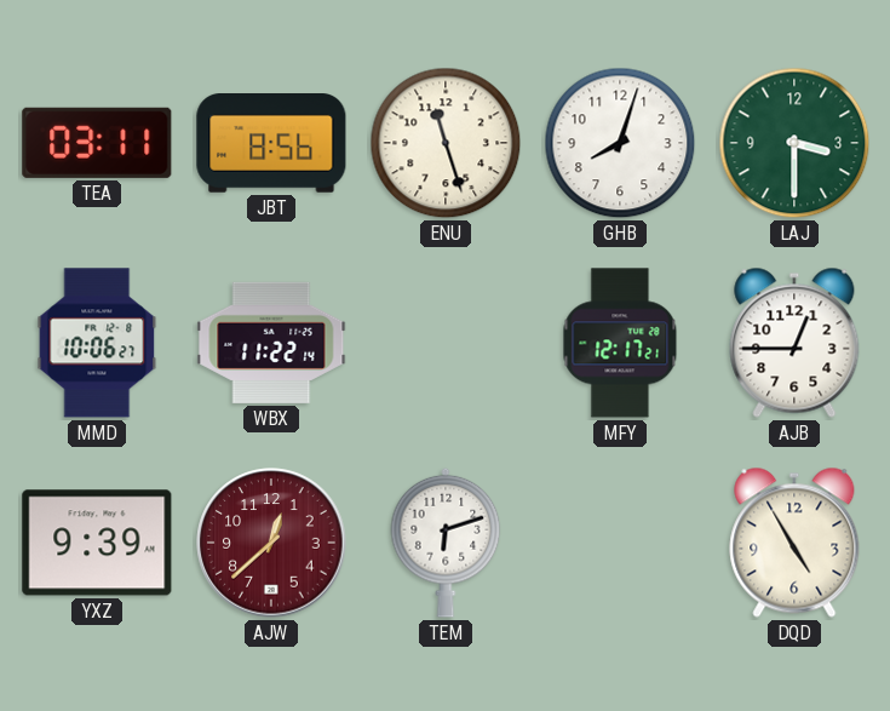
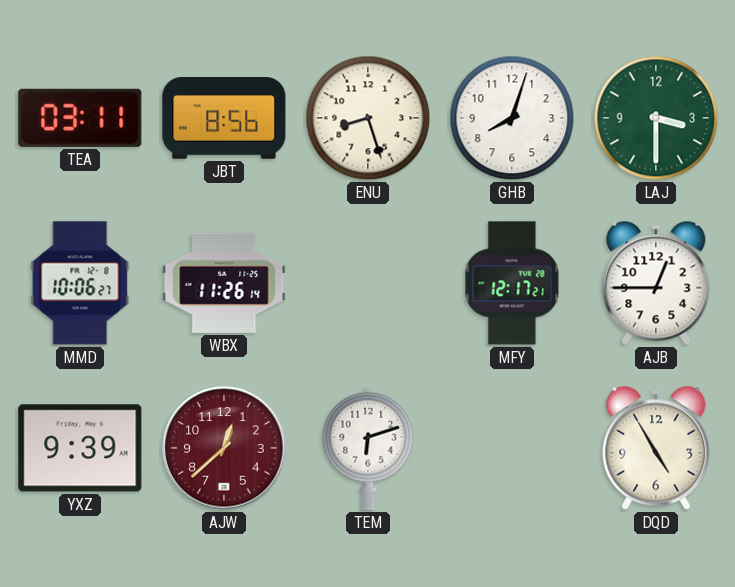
ENU: 11:27 -> 8:27 (368, 118)
WBX: 11:22 -> 11:26 (224, 283)
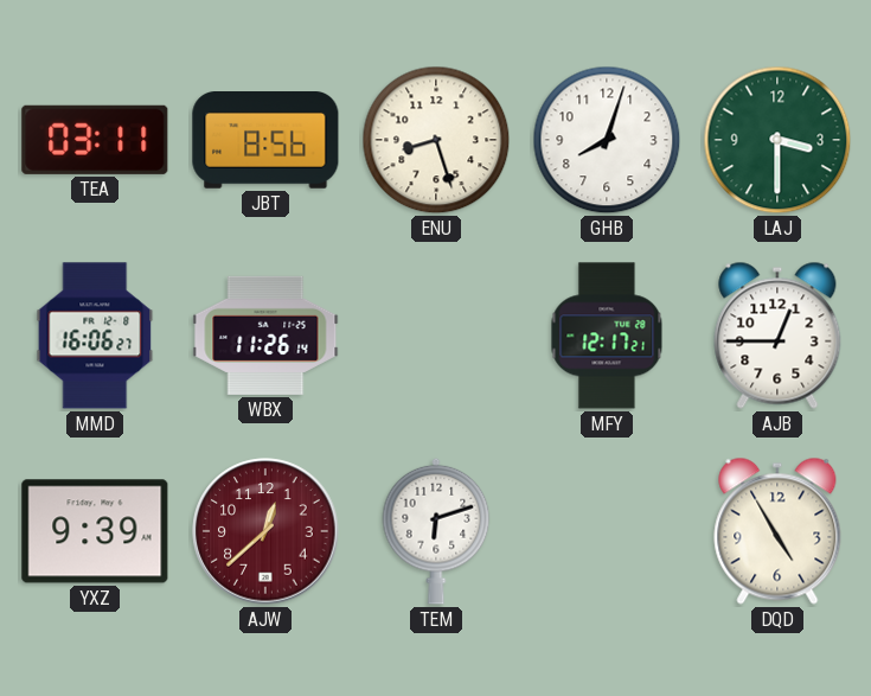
MMD: 10:06 -> 16:06 (95, 336)
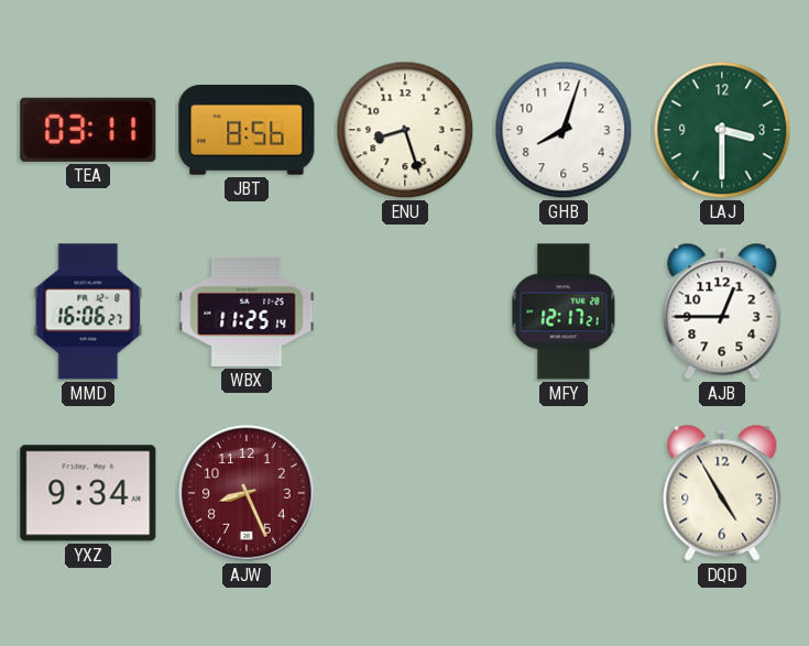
WBX: 11:26 -> 11:25 (247, 311)
YXZ: 9:39 -> 9:34 (88, 493)
AJW: 12:38 -> 8:26 (247, 493)
TEM: 6:12 -> none (436, 531)
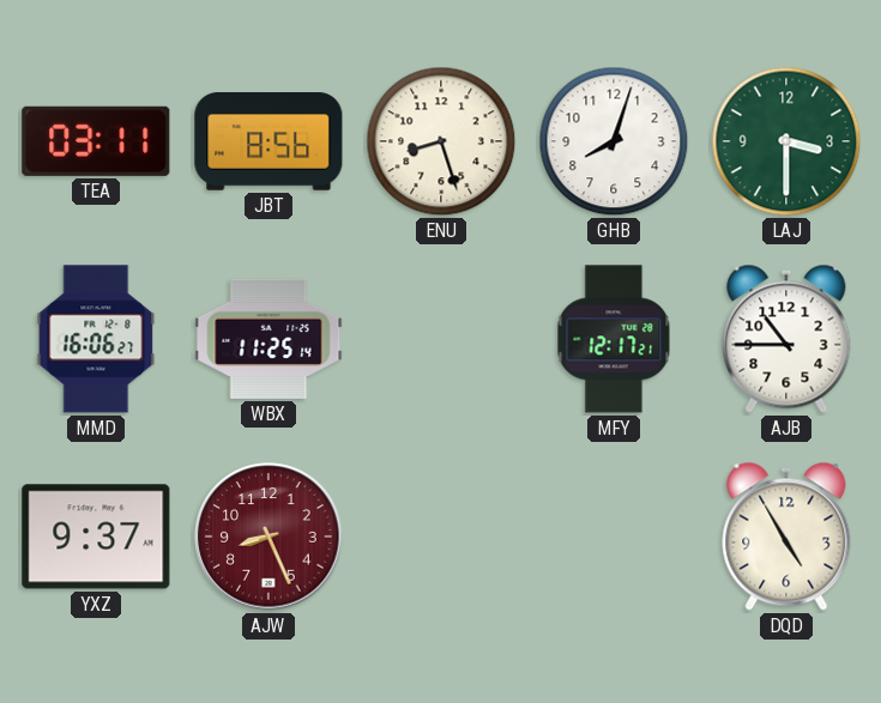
AJB: 12:45 -> 10:45 (786, 339)
YXZ: 9:34 -> 9:37 (96, 537)
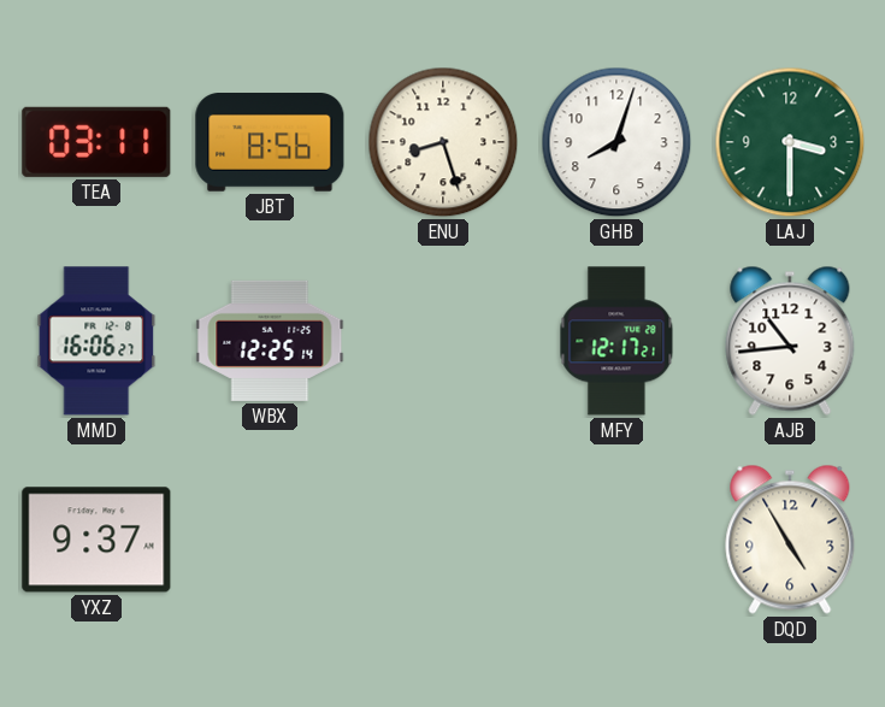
WBX: 11:25 -> 12:25 (270, 341)
AJB: 10:45 -> 10:44 (790, 341)
AJW: 8:26 -> none (268, 537)
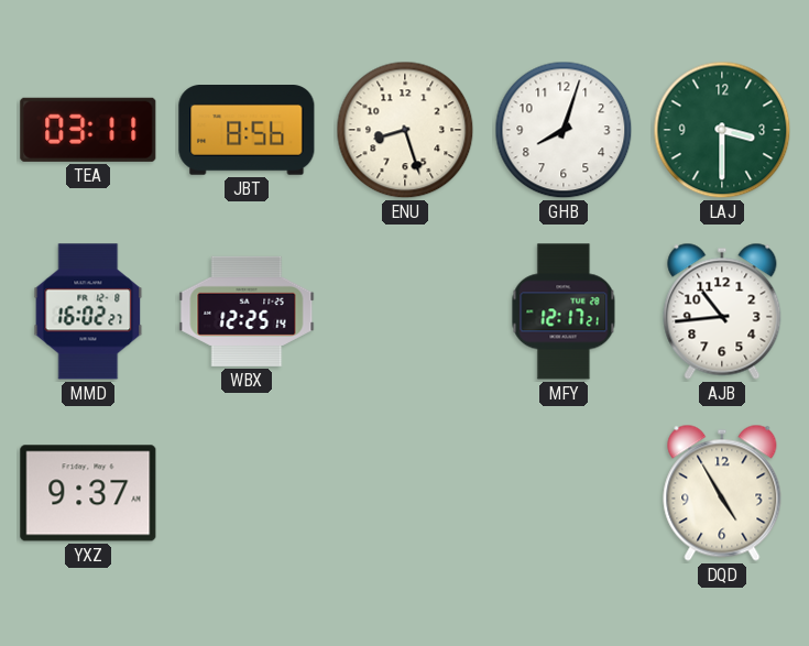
MMD: 16:06 -> 16:02 (88, 311)
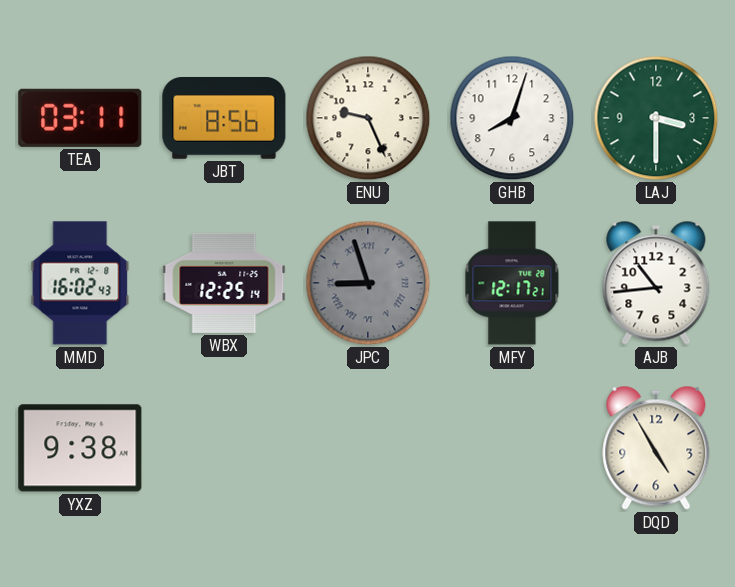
ENU: 8:27 -> 9:26 (368, 118)
MMD: 16:02:27 -> 16:02:43 (80, 283)
JPC: none -> 8:57 (368, 283)
YXZ: 9:37 -> 9:38 (80, 448)
